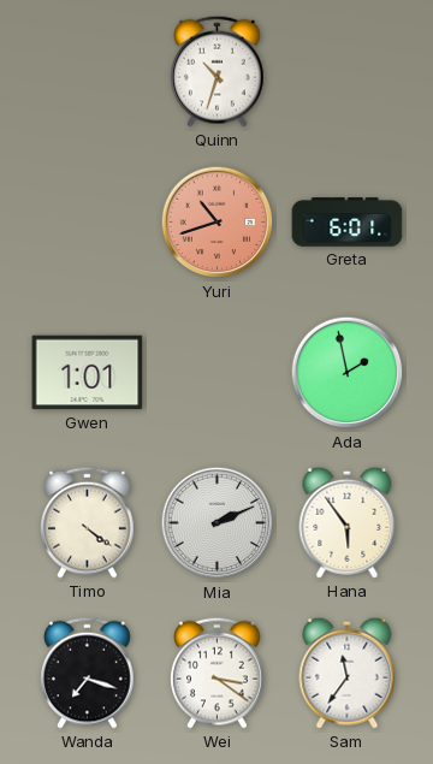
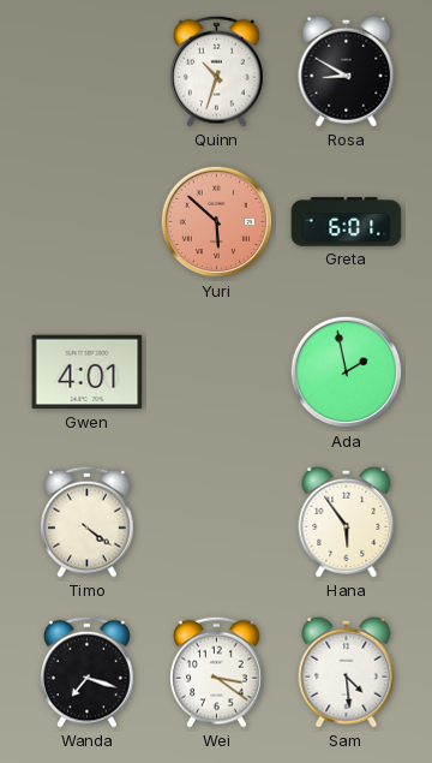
Rosa: none -> 8:50 (347, 71)
Yuri: 10:42 -> 5:52 (217, 222)
Gwen: 1:01 -> 4:01 (88, 372)
Mia: 2:11 -> none (218, 523)
Sam: 11:36 -> 4:29 (347, 672)
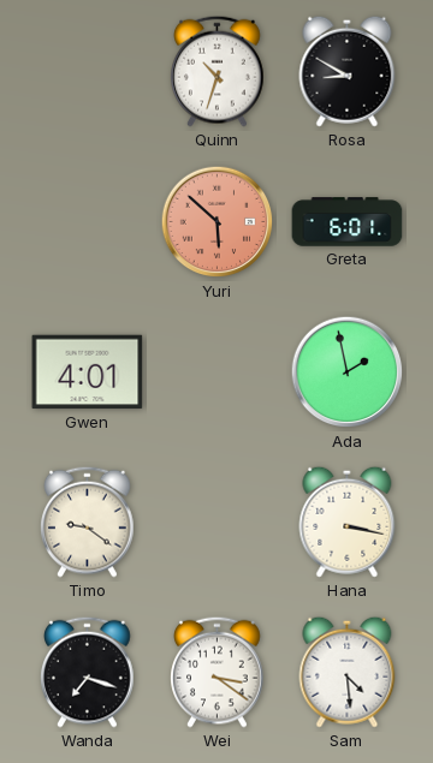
Timo: 4:21 -> 9:21 (88, 521)
Hana: 5:54 -> 3:17 (348, 521)
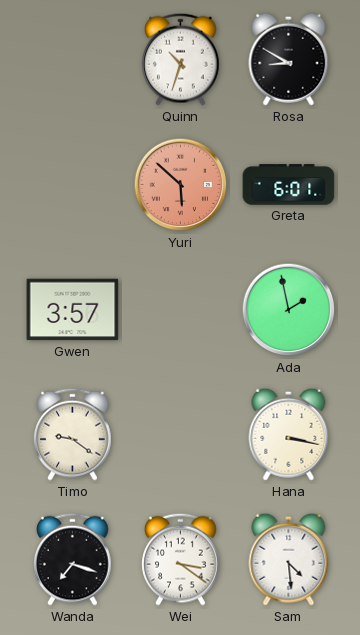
Gwen: 4:01 -> 3:57 (73, 310)
